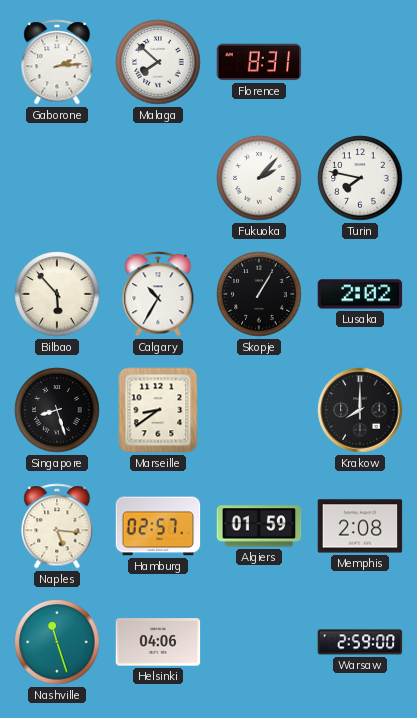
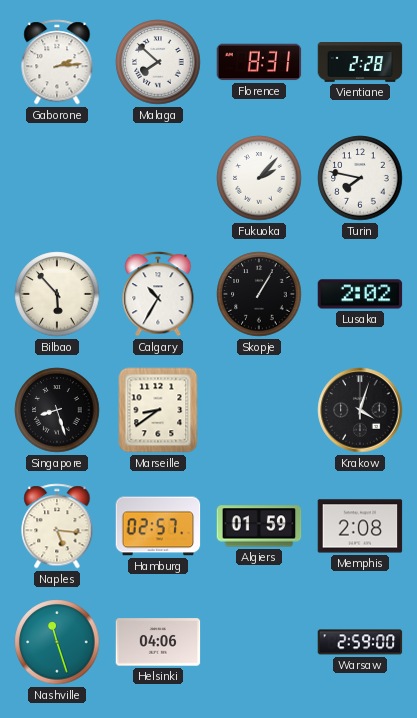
Vientiane: none -> 2:28 (360, 62)
Krakow: 8:00 -> 4:03 (360, 410)
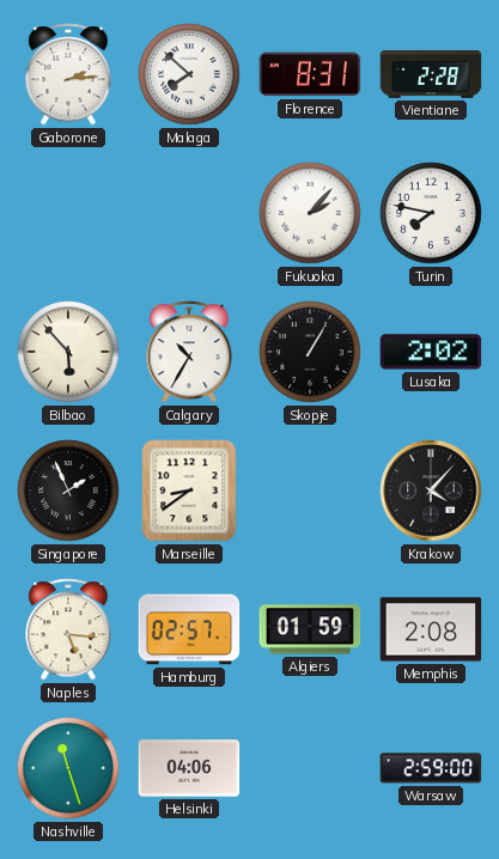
Singapore: 8:27 -> 1:56 (68, 491)
Krakow: 4:03 -> 4:07 (431, 491)
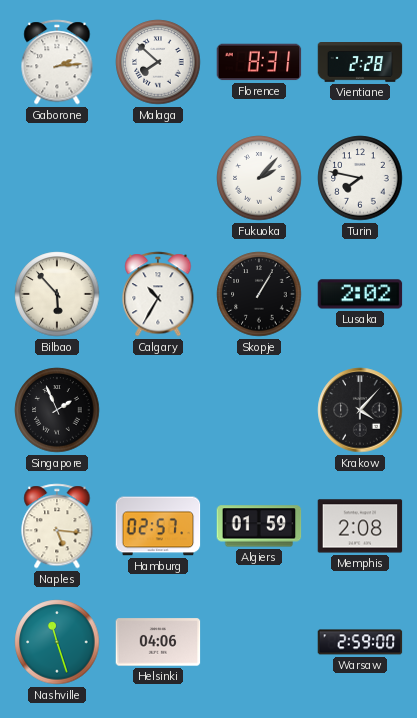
Marseille: 8:39 -> none (189, 491)
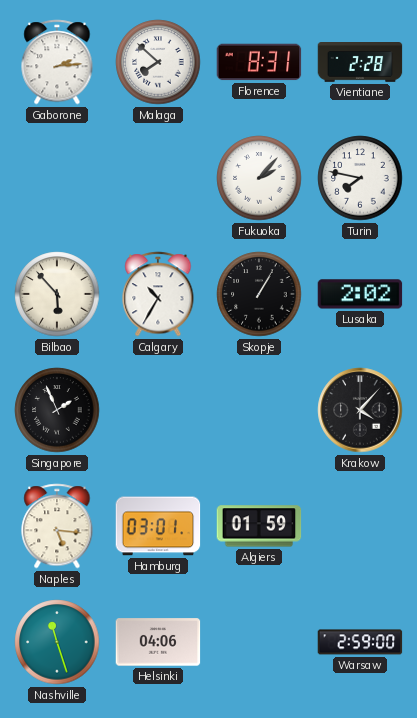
Hamburg: 02:57 -> 03:01 (158, 526)
Memphis: 2:08 -> none (360, 526)
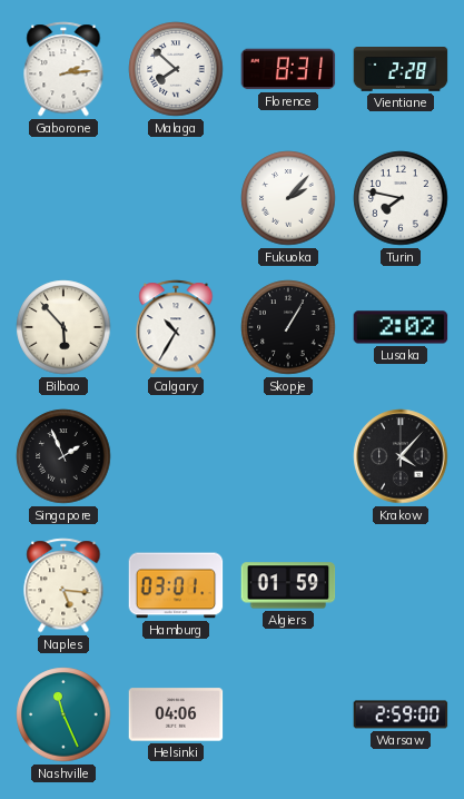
Nashville: 11:27 -> 11:26 (63, 714)
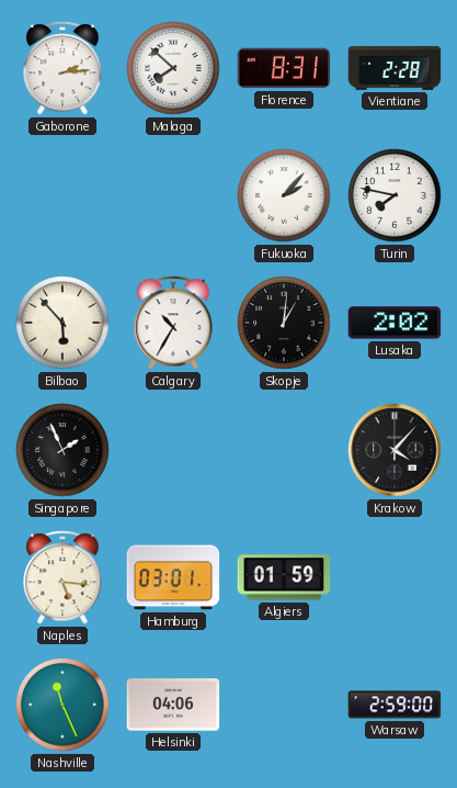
Skopje: 1:05 -> 1:01 (284, 323)
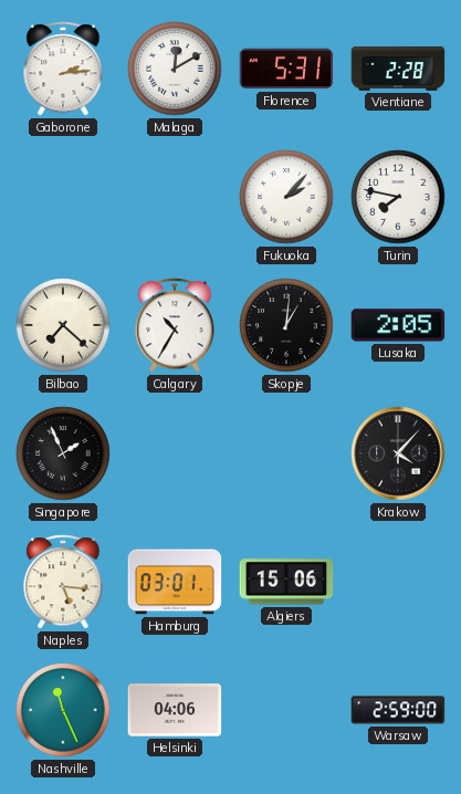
Malaga: 7:52 -> 12:10 (175, 69)
Florence: 8:31 -> 5:31 (286, 69)
Bilbao: 5:53 -> 7:22 (63, 325)
Lusaka: 2:02 -> 2:05 (398, 325)
Algiers: 01:59 -> 15:06 (286, 582)
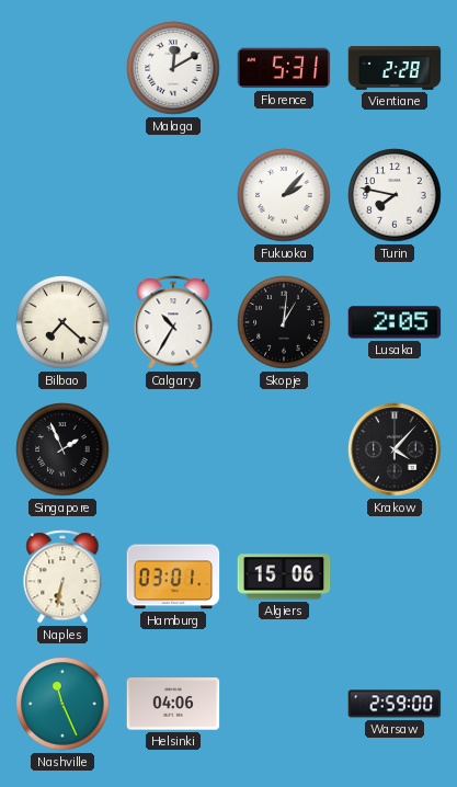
Gaborone: 2:14 -> none (63, 69)
Naples: 5:16 -> 6:32 (62, 577)
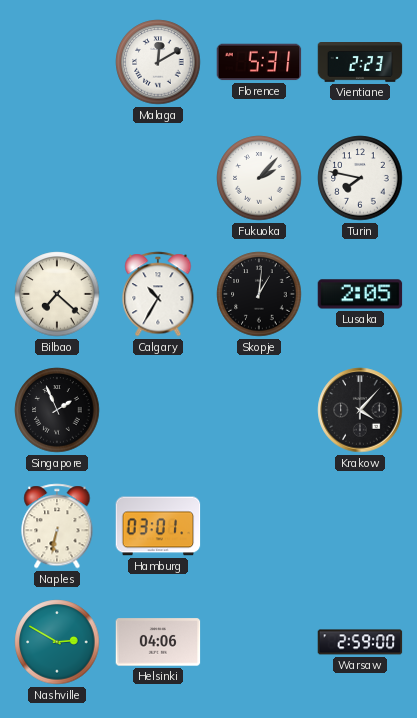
Vientiane: 2:28 -> 2:23 (360, 62)
Algiers: 15:06 -> none (284, 577)
Nashville: 11:26 -> 2:50 (57, 642)
